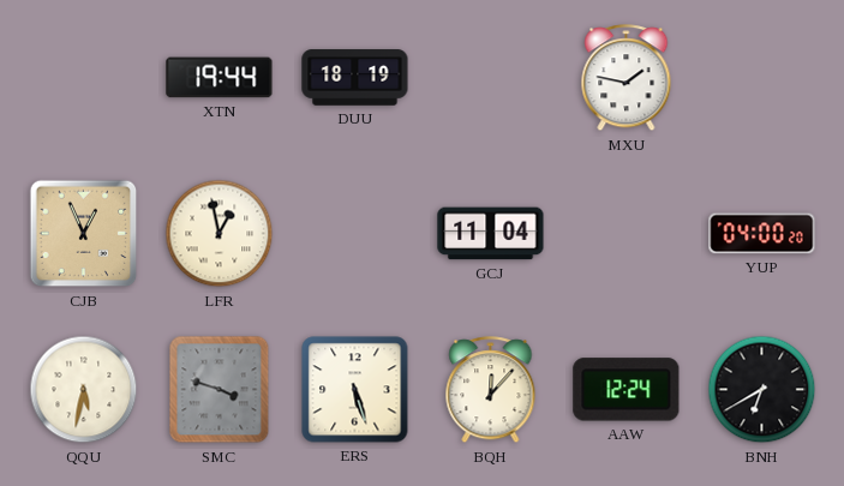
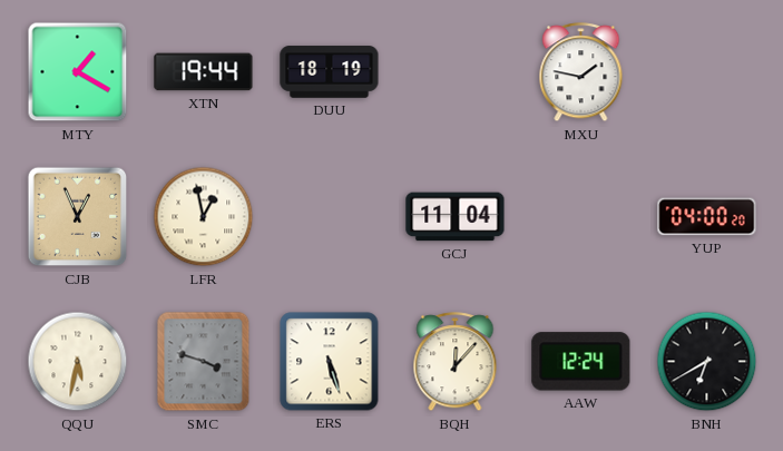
MTY: none -> 1:20 (78, 72)
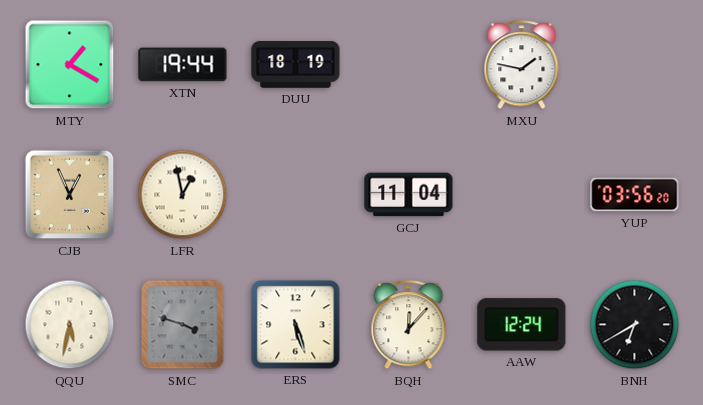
YUP: 04:00 -> 03:56 (635, 195)
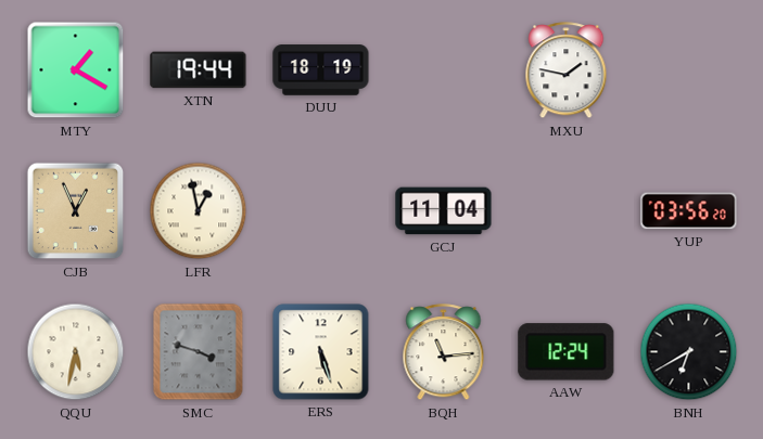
BQH: 12:07 -> 11:14 (444, 352)
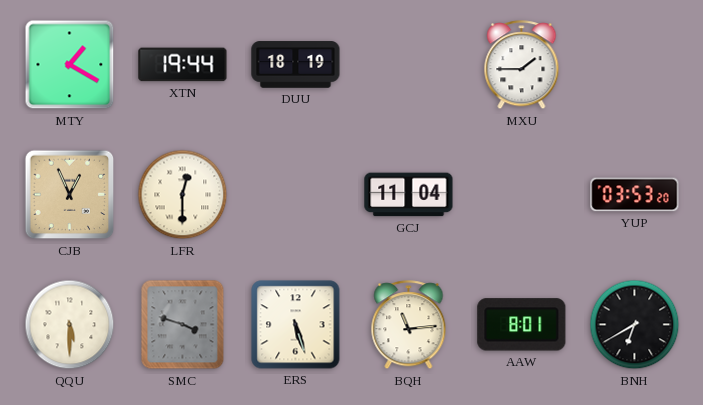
MXU: 1:47 -> 1:45 (522, 65)
LFR: 12:58 -> 12:30 (183, 195)
YUP: 03:56 -> 03:53 (635, 195)
QQU: 5:32 -> 5:30 (70, 325)
AAW: 12:24 -> 8:01 (522, 325)
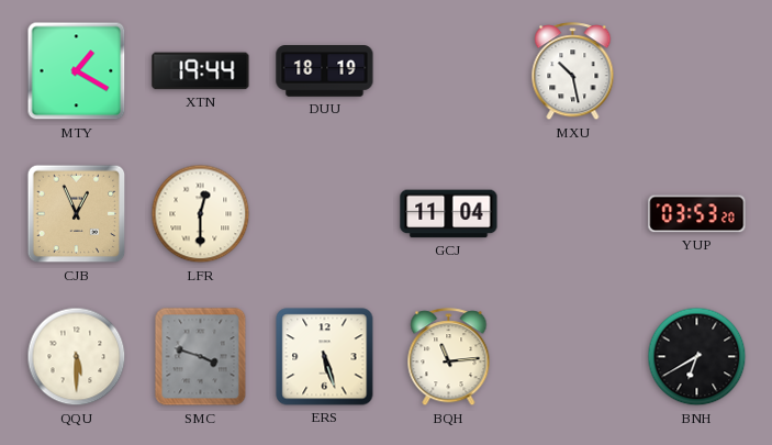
MXU: 1:45 -> 10:28 (573, 71)
AAW: 8:01 -> none (522, 325)
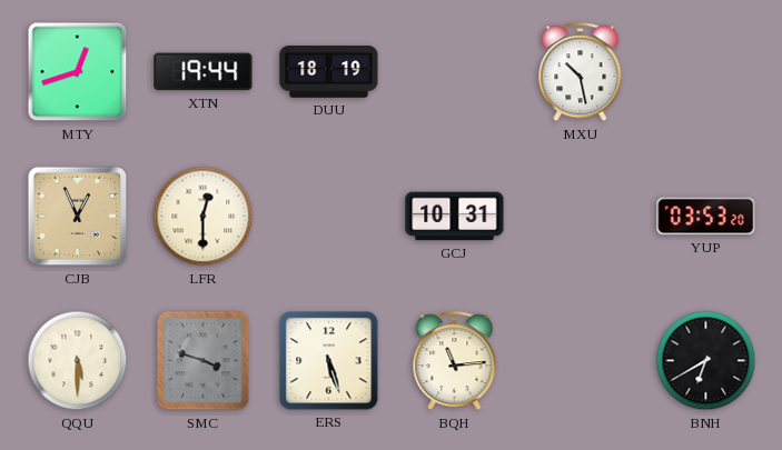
MTY: 1:20 -> 12:42 (78, 72)
GCJ: 11:04 -> 10:31 (455, 217)
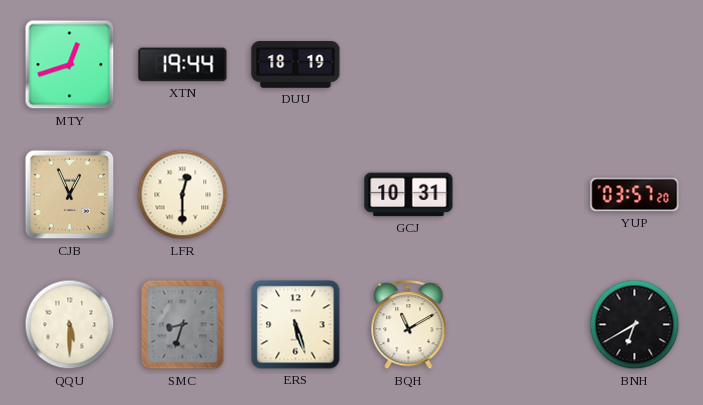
MXU: 10:28 -> none (581, 72)
YUP: 03:53 -> 03:57 (635, 195)
SMC: 3:48 -> 8:33 (183, 325)
BQH: 11:14 -> 11:10 (409, 325)
